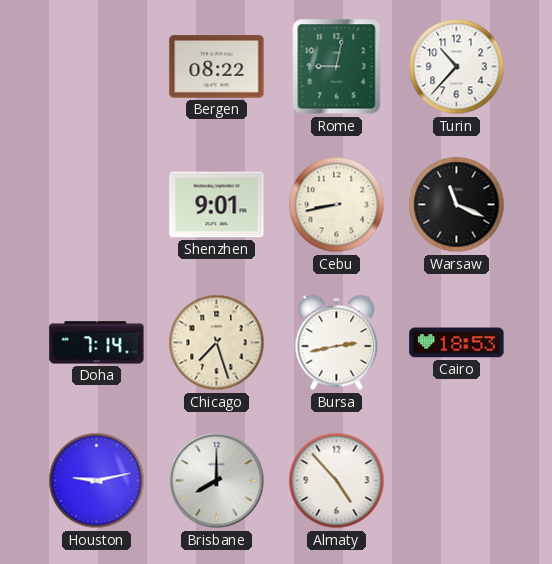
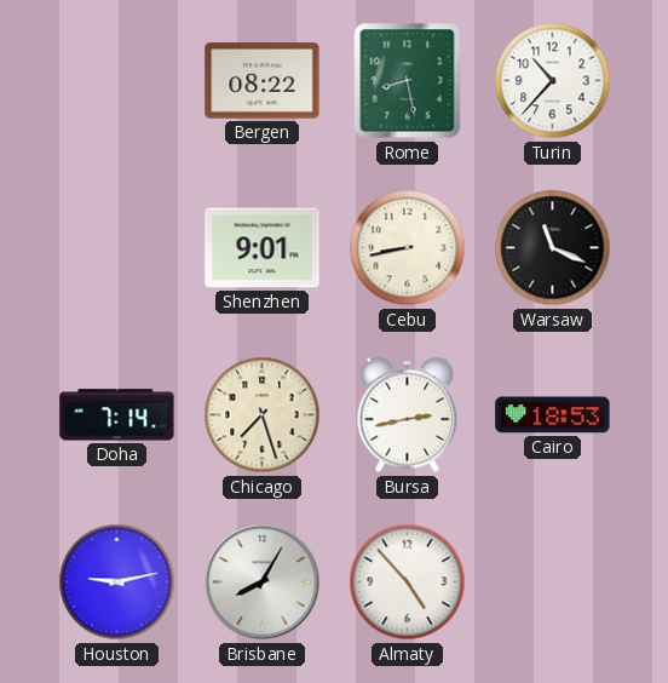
Rome: 9:02 -> 8:28 (408, 81)
Brisbane: 8:00 -> 8:05 (263, 582)
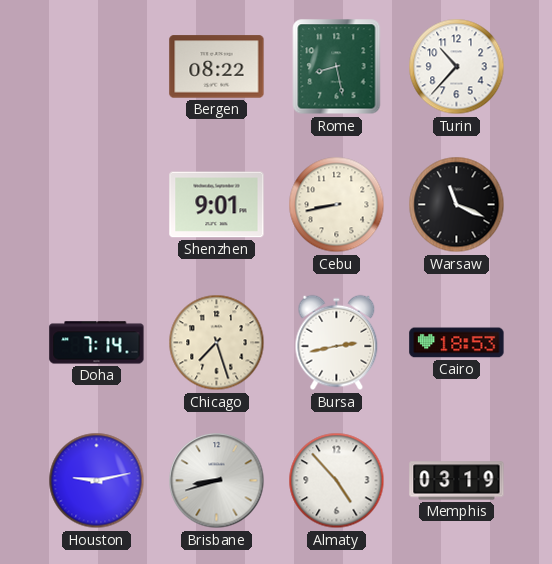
Brisbane: 8:05 -> 8:42 (217, 481)
Memphis: none -> 03:19 (457, 481)
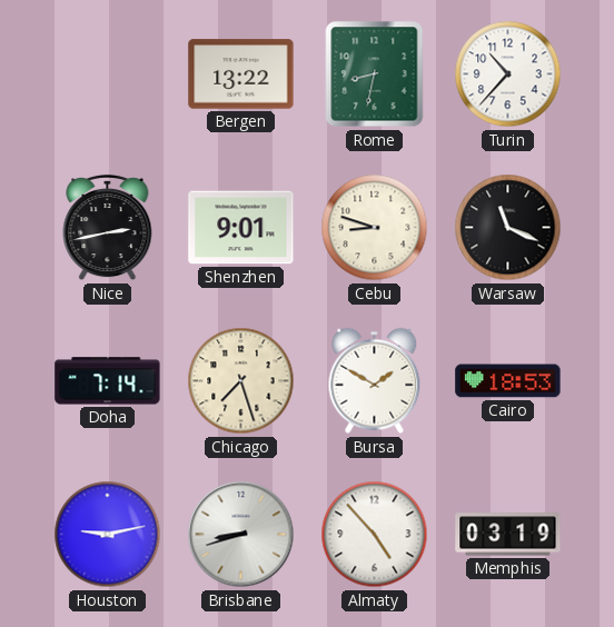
Bergen: 08:22 -> 13:22 (241, 74)
Rome: 8:28 -> 8:32 (375, 74)
Nice: none -> 2:43 (108, 228)
Cebu: 8:43 -> 8:48 (375, 228)
Bursa: 2:43 -> 1:50 (375, 381)
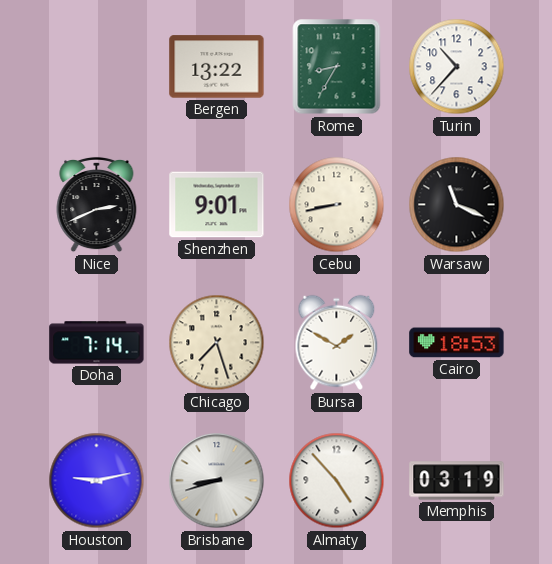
Rome: 8:32 -> 8:35 (337, 67)
Nice: 2:43 -> 2:41 (97, 205)
Cebu: 8:48 -> 8:43 (337, 205)
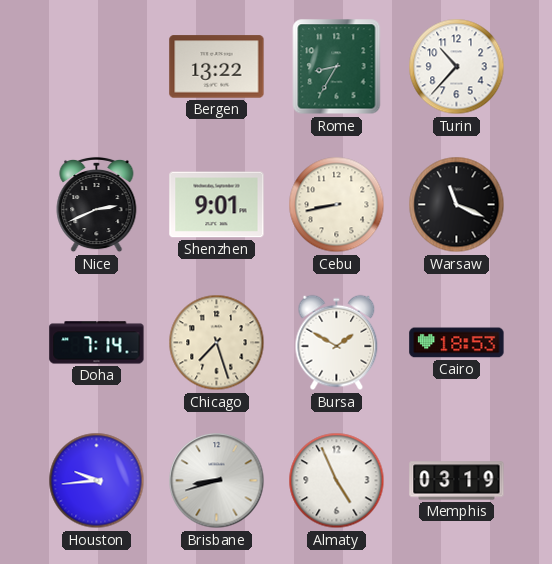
Houston: 9:13 -> 9:44 (97, 481)
Almaty: 4:53 -> 4:56 (337, 481)
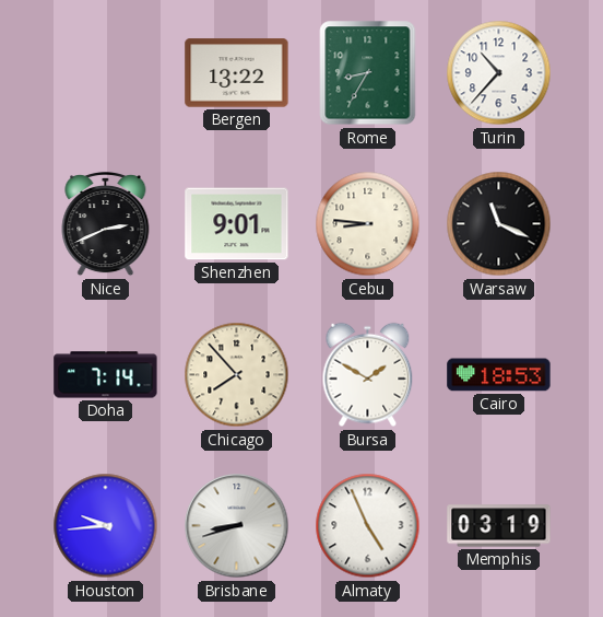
Cebu: 8:43 -> 8:46 (368, 224)
Chicago: 7:27 -> 7:53 (237, 375)
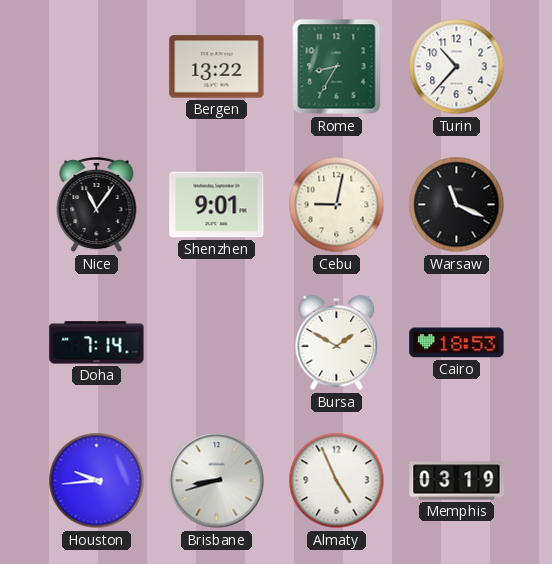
Nice: 2:41 -> 11:06 (97, 205)
Cebu: 8:46 -> 9:02 (337, 205)
Chicago: 7:53 -> none (237, 375)
